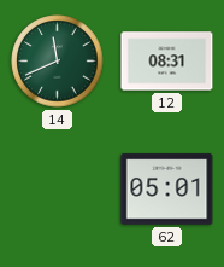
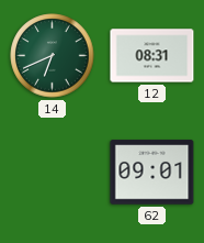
14: 11:41 -> 6:41 (53, 56)
62: 05:01 -> 09:01 (152, 173)
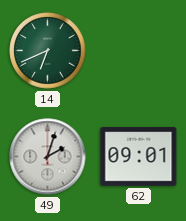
12: 08:31 -> none (152, 56)
49: none -> 2:03 (48, 157)
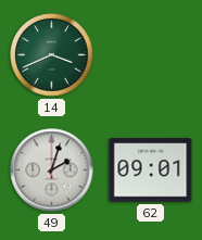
14: 6:41 -> 3:41 (52, 55)
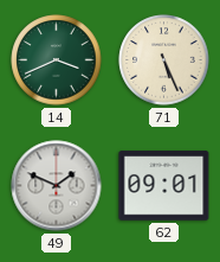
71: none -> 5:26 (164, 60)
49: 2:03 -> 1:49 (57, 186)
